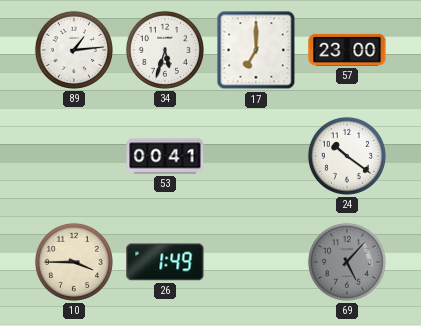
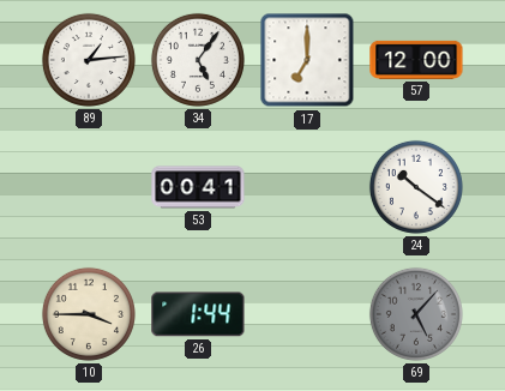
34: 5:33 -> 5:06 (198, 60)
57: 23:00 -> 12:00 (416, 60)
26: 1:49 -> 1:44 (198, 314)
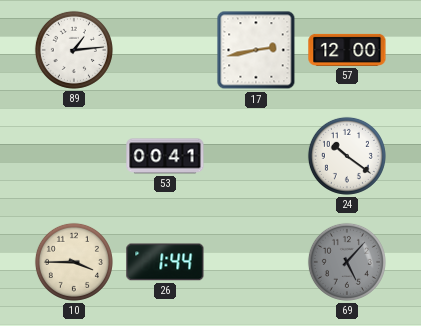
34: 5:06 -> none (198, 60)
17: 7:00 -> 2:43 (256, 50)
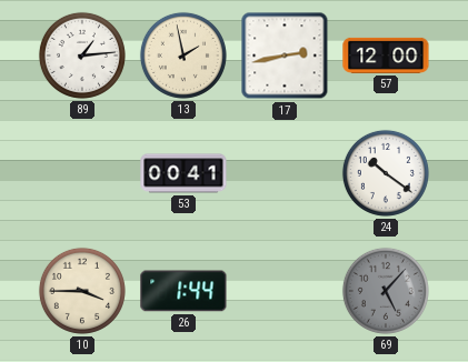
13: none -> 1:58 (183, 56)
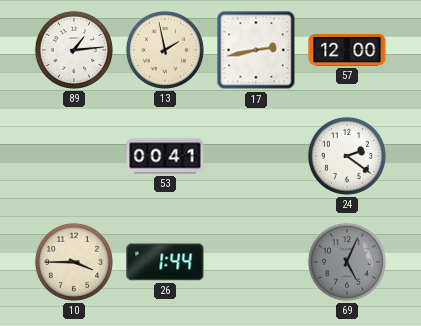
24: 10:21 -> 2:21 (347, 156)
69: 5:07 -> 5:04 (347, 262)
